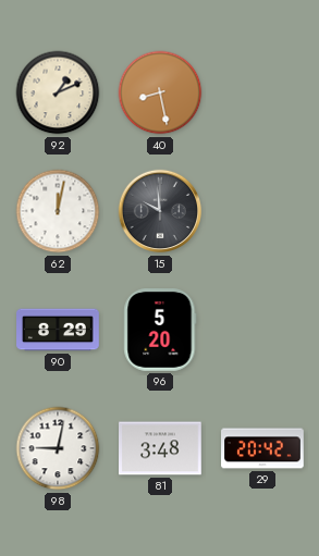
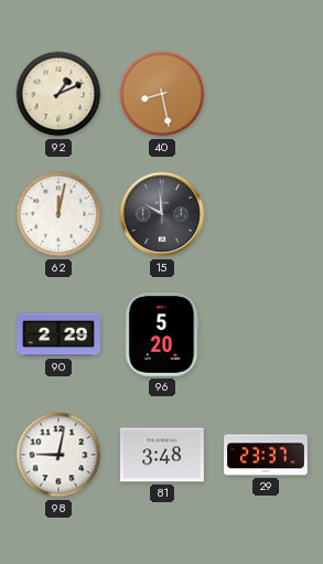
90: 8:29 -> 2:29 (58, 334)
29: 20:42 -> 23:37 (266, 455)
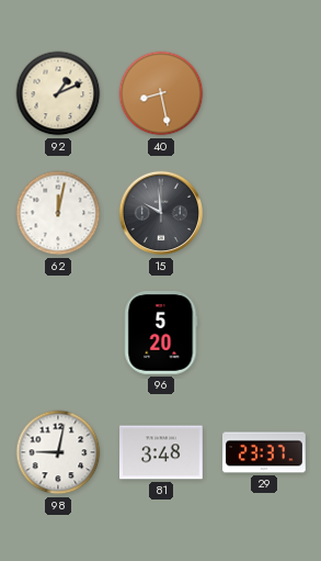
90: 2:29 -> none (58, 334)
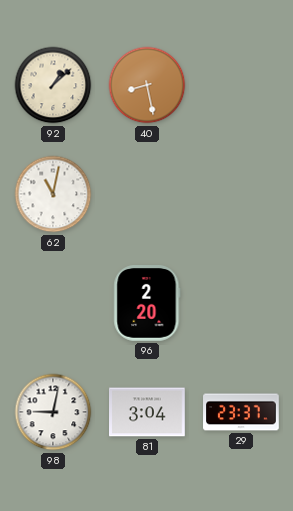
92: 1:11 -> 1:08 (53, 85)
62: 12:02 -> 11:02 (53, 194)
15: 9:59 -> none (161, 213)
96: 5:20 -> 2:20 (147, 304)
81: 3:48 -> 3:04 (147, 412)
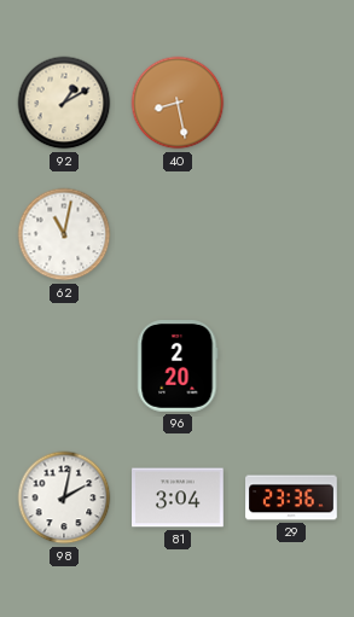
92: 1:08 -> 1:10 (64, 103)
98: 9:02 -> 2:02 (64, 497)
29: 23:37 -> 23:36 (291, 497)
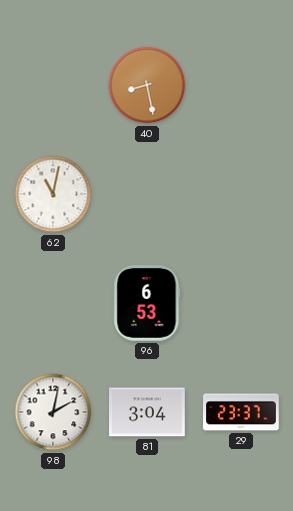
92: 1:10 -> none (64, 103)
96: 2:20 -> 6:53 (147, 304)
29: 23:36 -> 23:37 (241, 412)
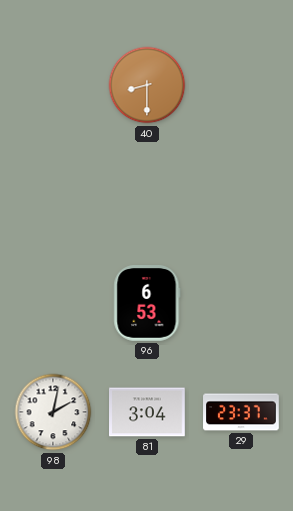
40: 8:28 -> 8:30 (147, 85)
62: 11:02 -> none (53, 194)
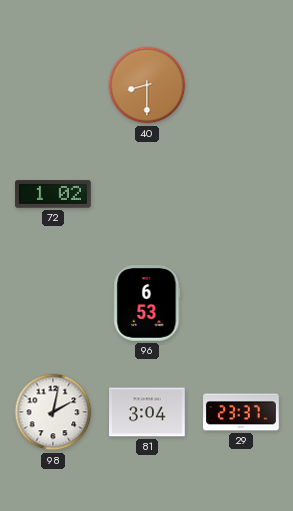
72: none -> 1:02 (53, 194)
